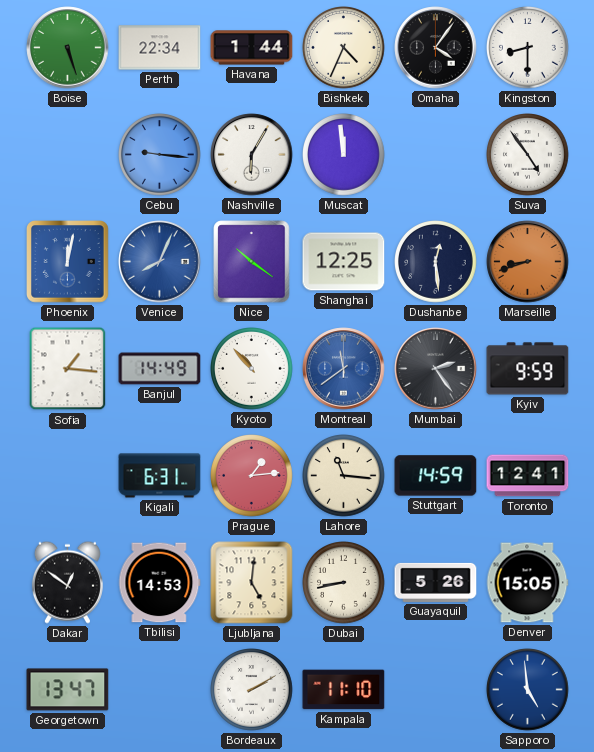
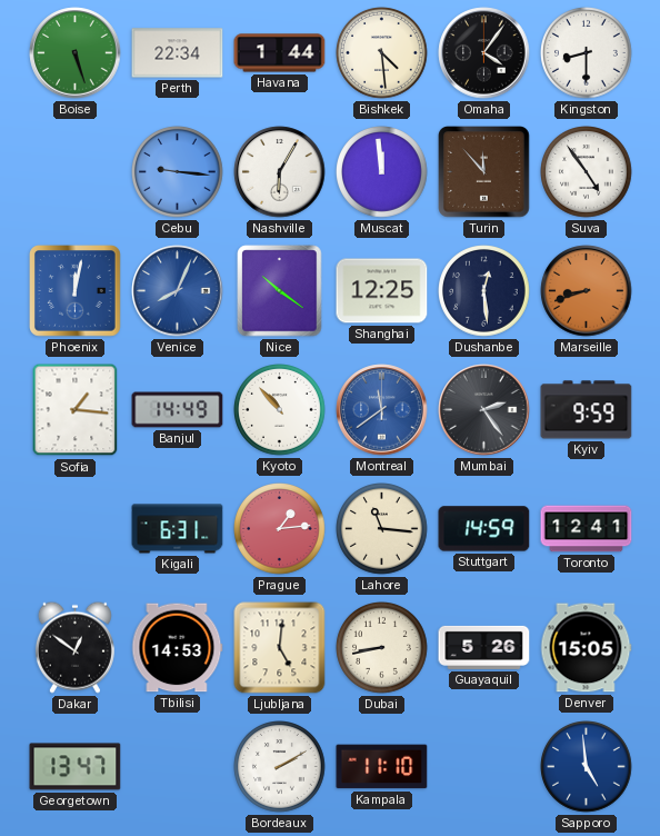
Bishkek: 4:34 -> 4:29 (382, 53)
Turin: none -> 11:53 (484, 172)
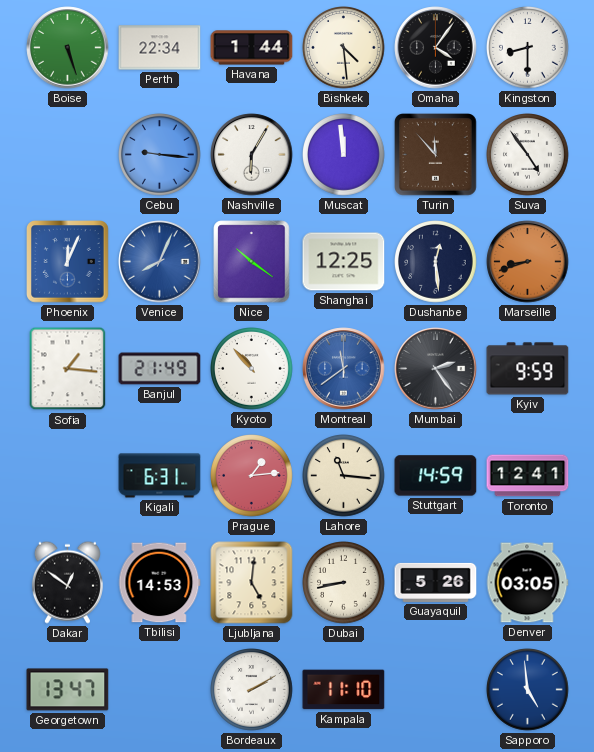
Phoenix: 12:02 -> 12:04 (68, 262)
Banjul: 14:49 -> 21:49 (160, 369)
Denver: 15:05 -> 03:05 (527, 583)
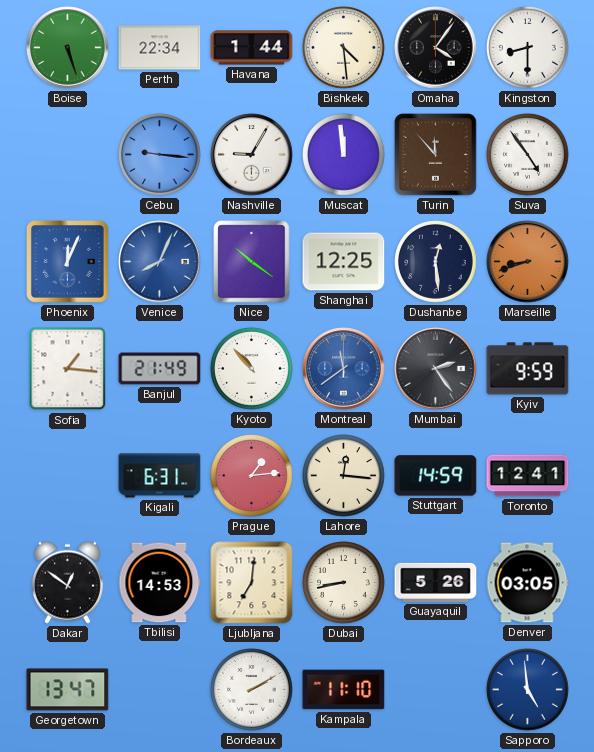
Nashville: 6:05 -> 9:05 (252, 155)
Lahore: 11:16 -> 12:16 (344, 476)
Ljubljana: 5:01 -> 7:01 (252, 583)
